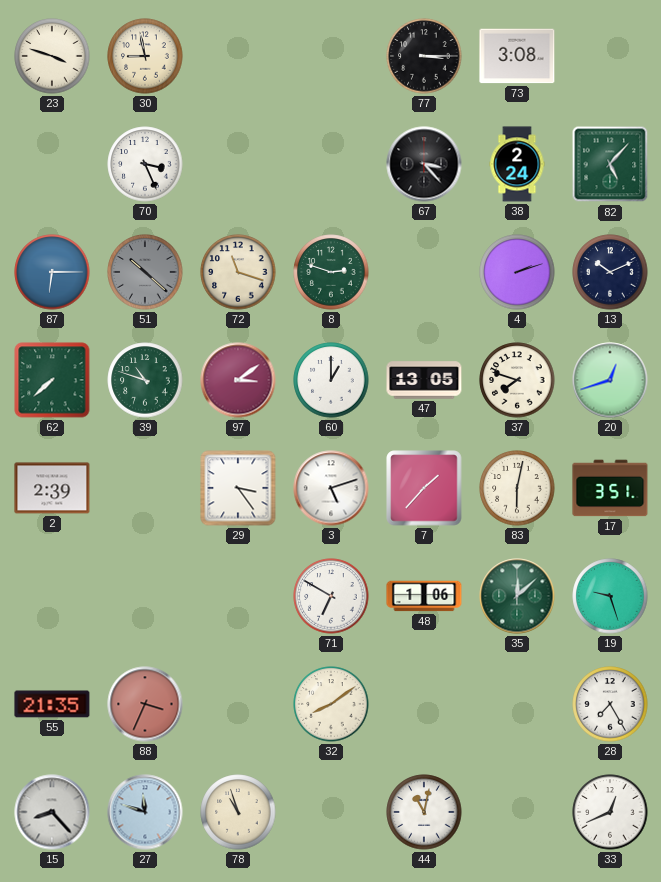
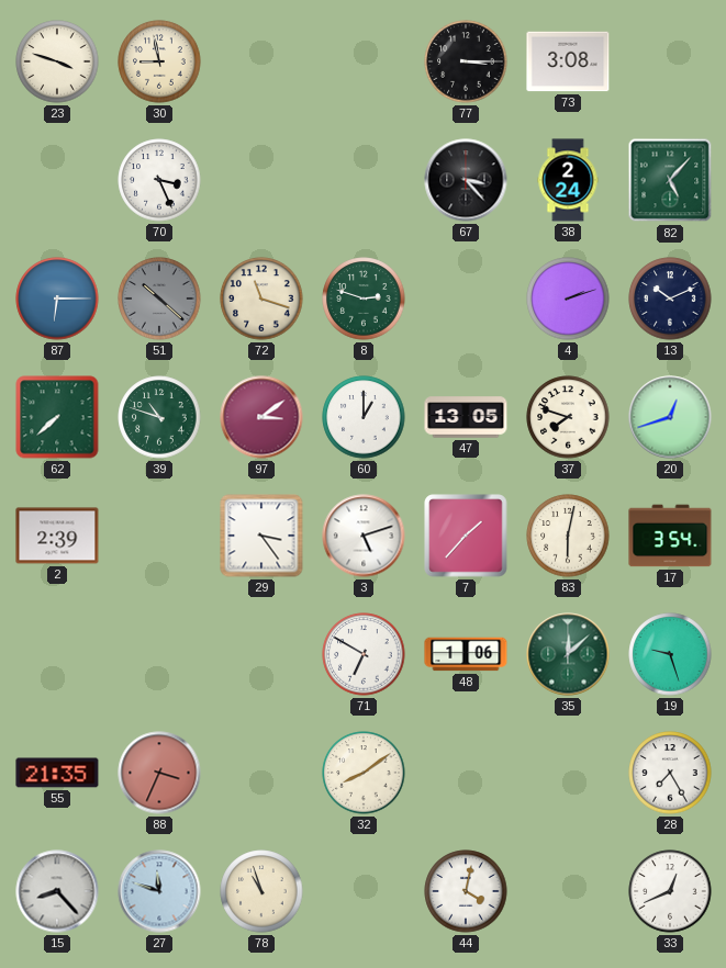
17: 3:51 -> 3:54 (670, 536)
44: 11:02 -> 4:02 (466, 891)
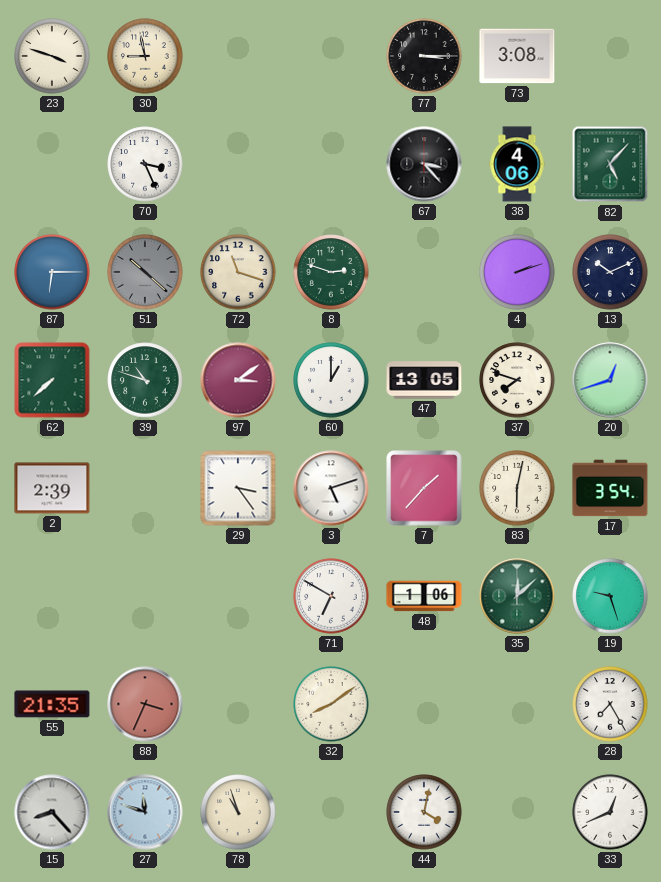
38: 2:24 -> 4:06 (517, 164)
